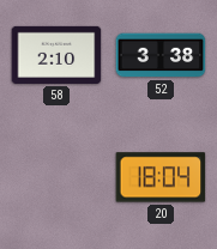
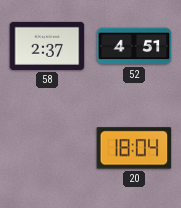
58: 2:10 -> 2:37 (47, 46)
52: 3:38 -> 4:51 (134, 46)
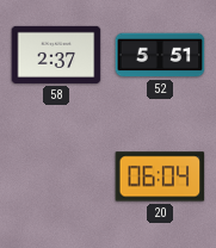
52: 4:51 -> 5:51 (160, 55)
20: 18:04 -> 06:04 (160, 176)
